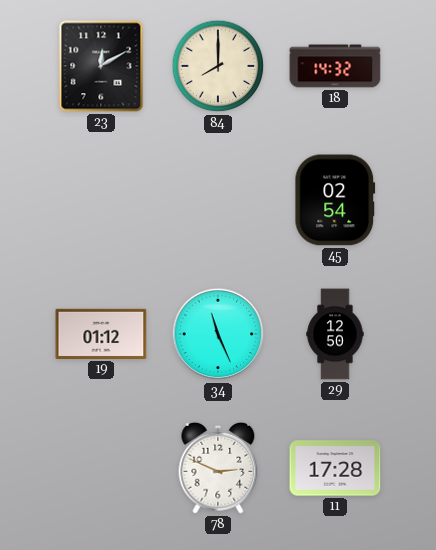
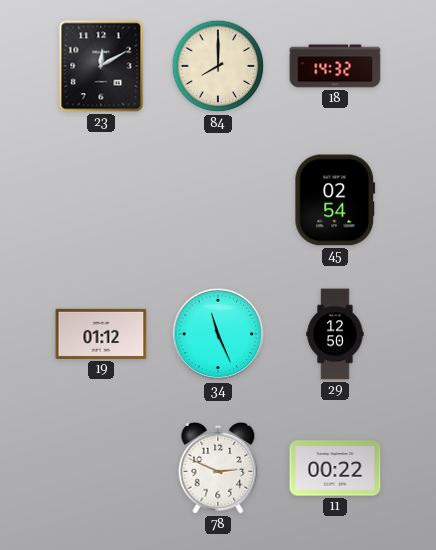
11: 17:28 -> 00:22 (335, 468)
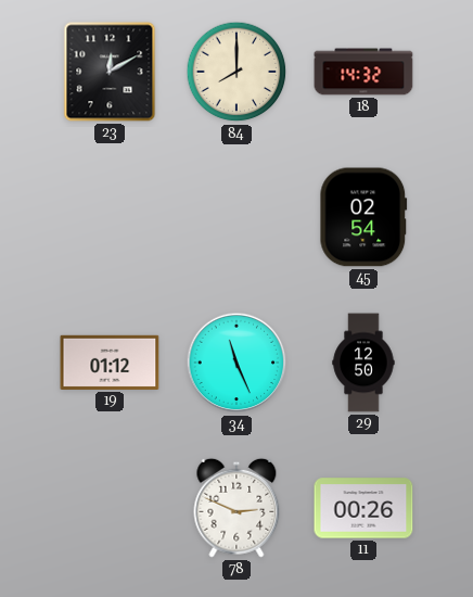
11: 00:22 -> 00:26 (363, 508)
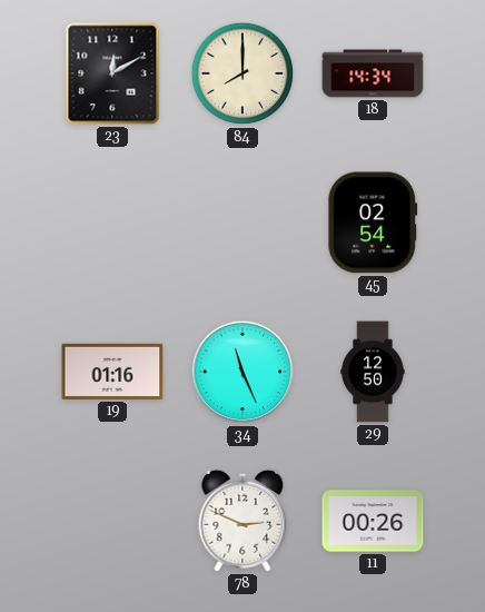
18: 14:32 -> 14:34 (373, 73)
19: 01:12 -> 01:16 (112, 372)
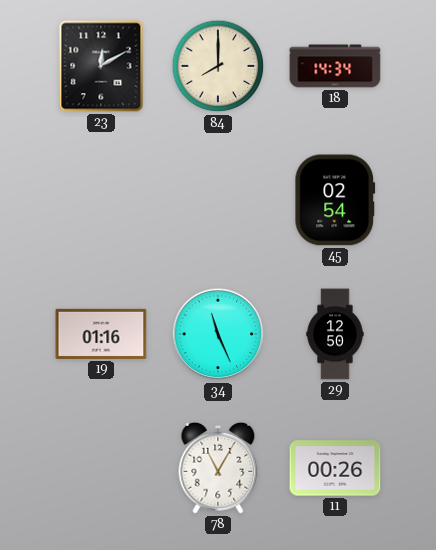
78: 2:49 -> 11:05 (218, 468)
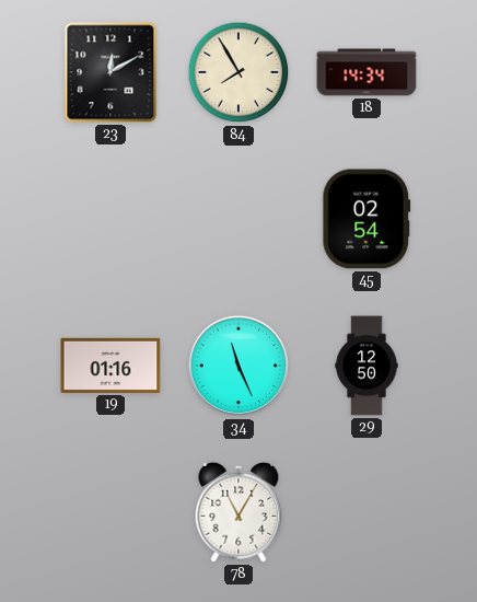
84: 8:00 -> 7:55 (238, 72)
11: 00:26 -> none (335, 468)
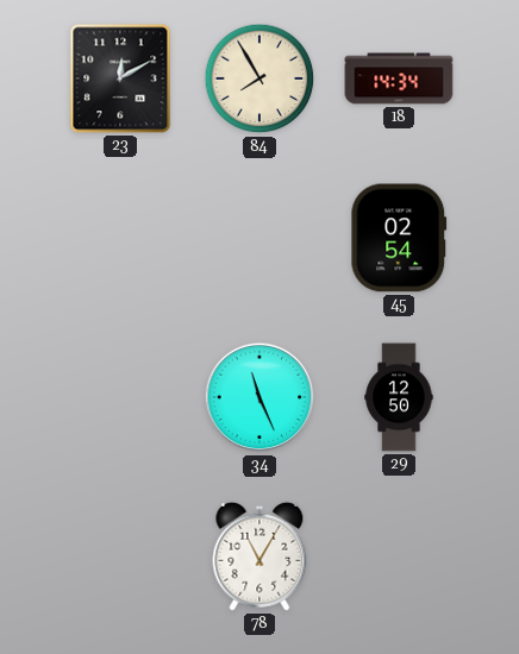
19: 01:16 -> none (110, 366)
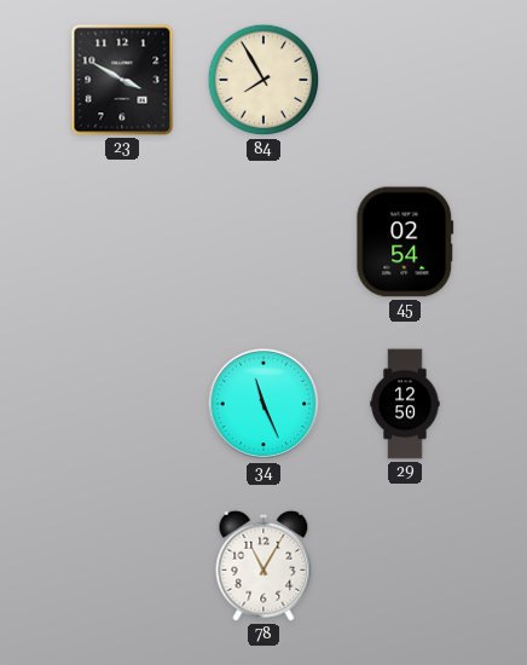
23: 12:10 -> 3:50 (122, 80)
18: 14:34 -> none (399, 78)
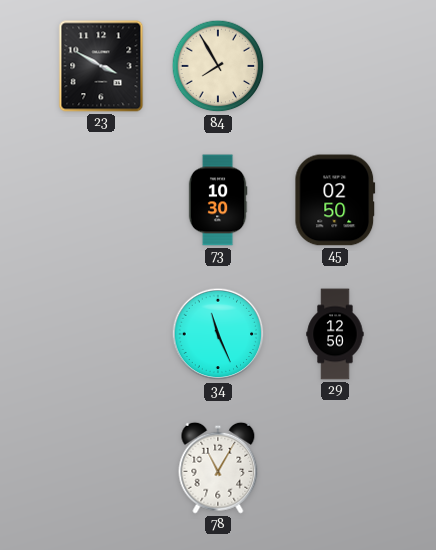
73: none -> 10:30 (218, 200)
45: 02:54 -> 02:50 (335, 200)
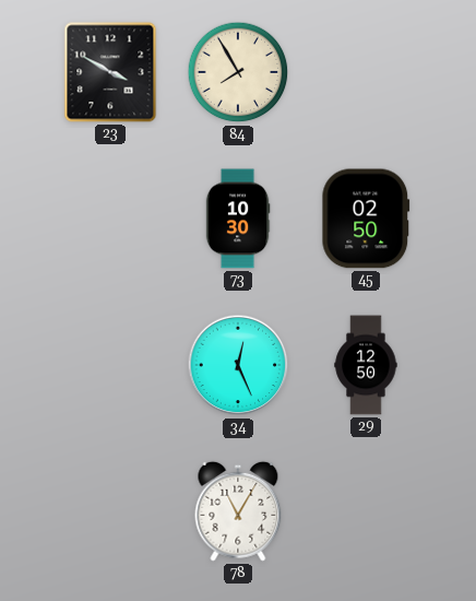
34: 11:26 -> 12:26 (238, 365)
